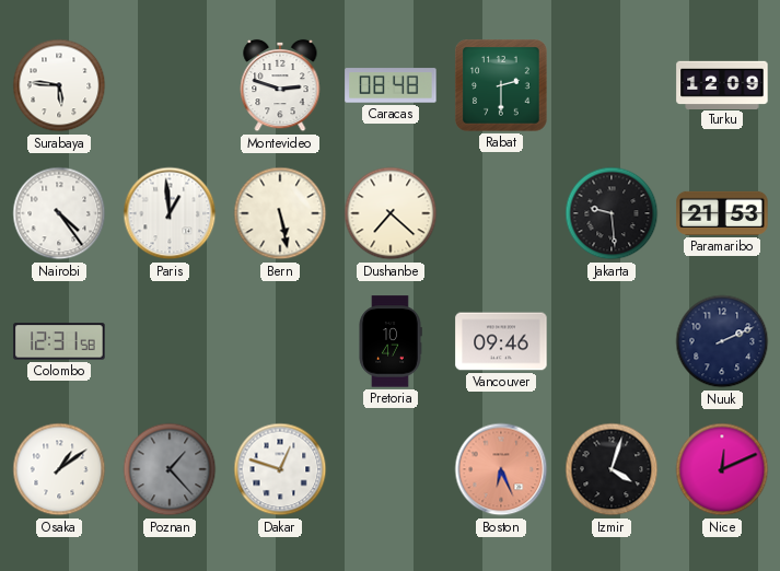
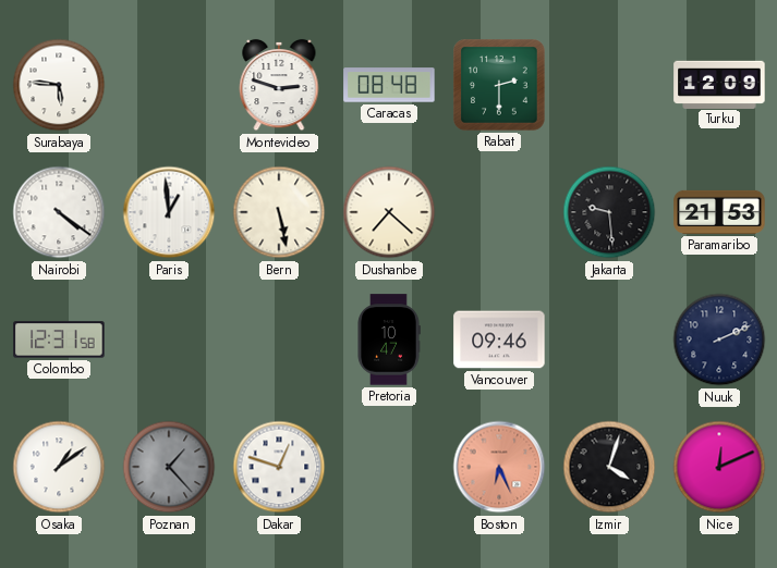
Nairobi: 4:24 -> 4:21 (59, 212)
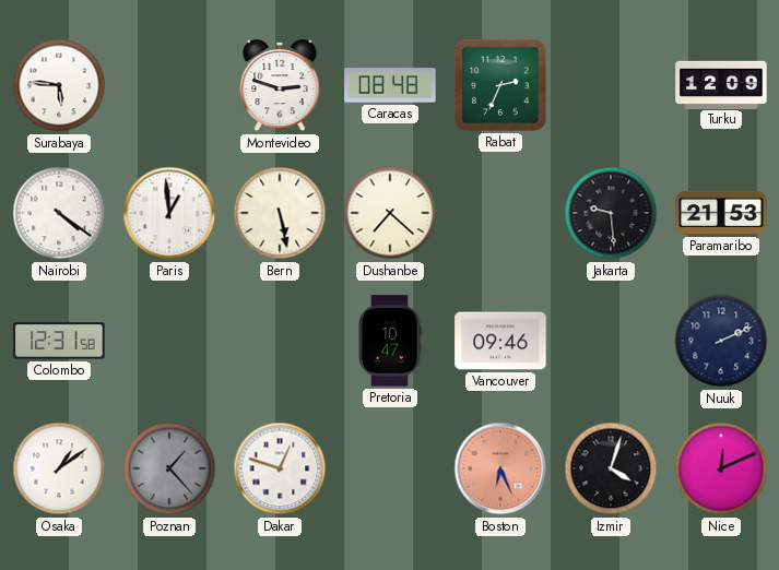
Rabat: 2:30 -> 2:34 (501, 86)
